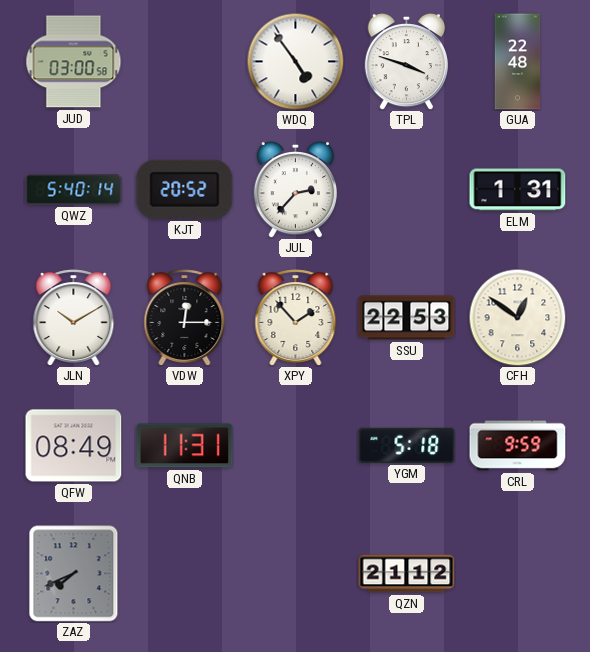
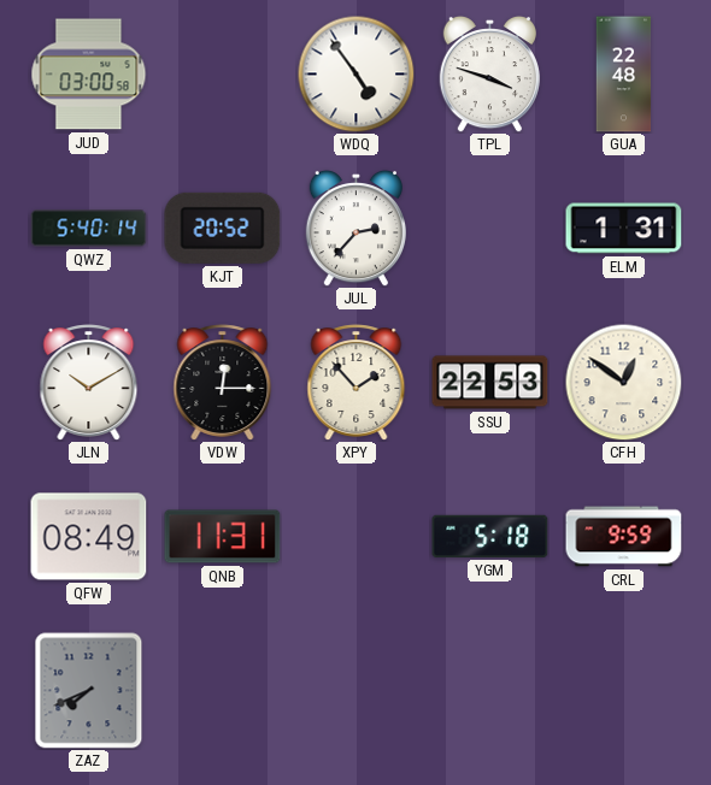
QZN: 21:12 -> none (407, 574)
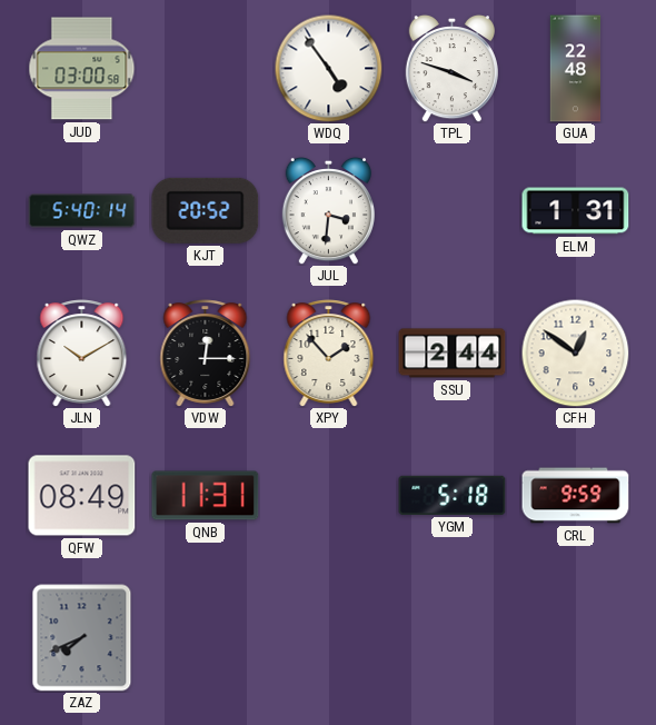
JUL: 2:37 -> 3:31 (328, 210)
SSU: 22:53 -> 2:44 (453, 354)
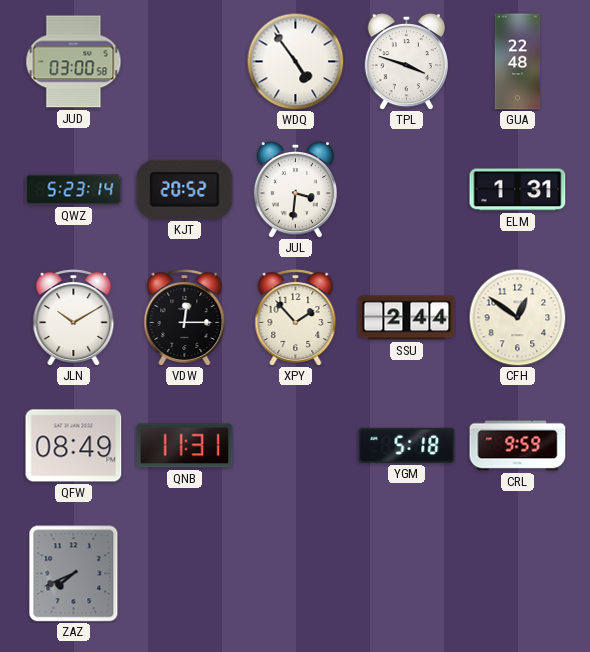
QWZ: 5:40 -> 5:23 (74, 190)
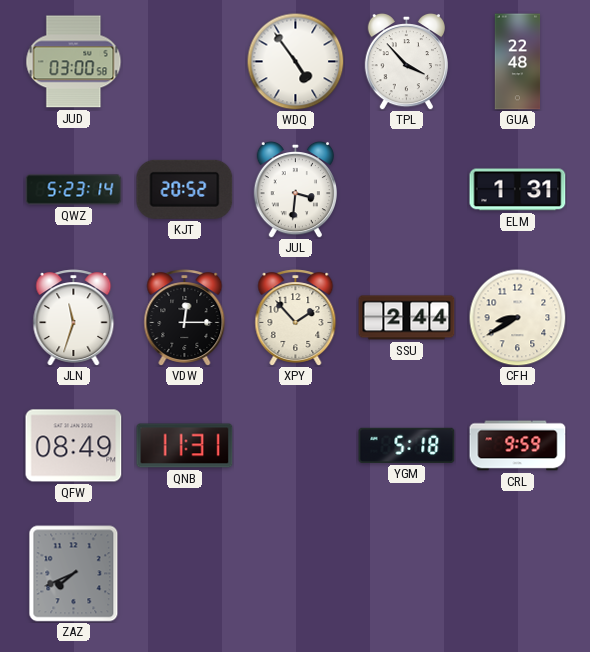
TPL: 3:48 -> 3:53 (406, 61)
JLN: 10:10 -> 11:33 (74, 318)
CFH: 12:51 -> 8:40 (517, 317)
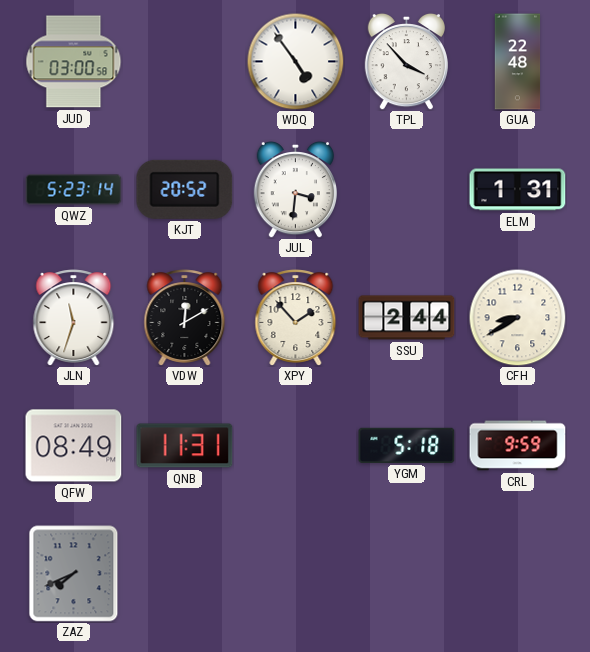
VDW: 12:15 -> 12:10 (185, 318)
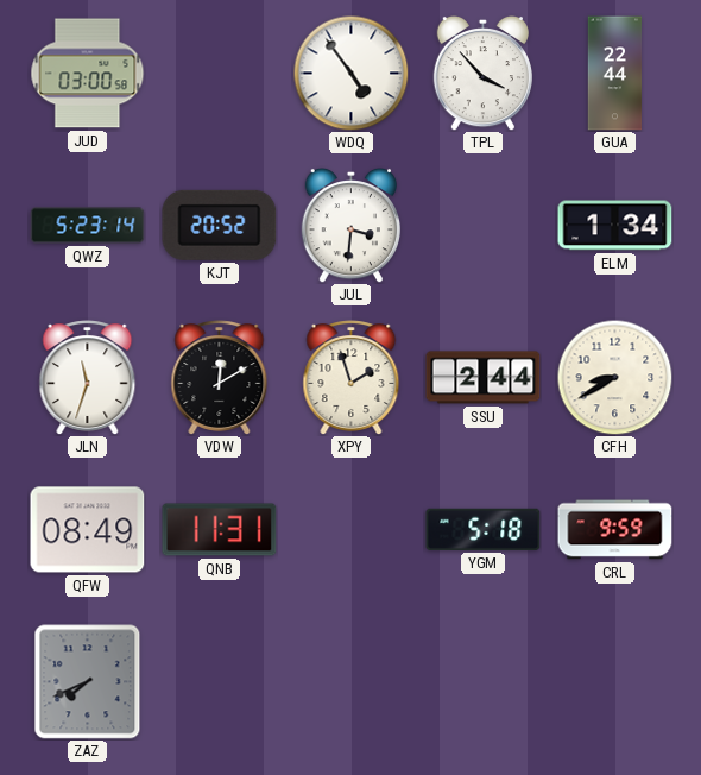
GUA: 22:48 -> 22:44 (615, 74)
ELM: 1:31 -> 1:34 (615, 226)
XPY: 1:53 -> 1:57 (352, 378)
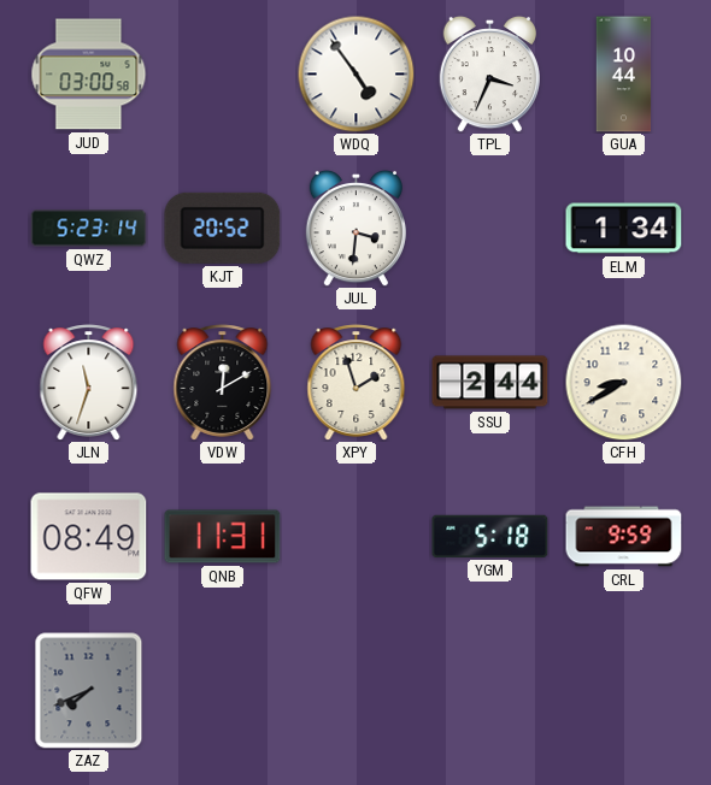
TPL: 3:53 -> 3:34 (489, 73)
GUA: 22:44 -> 10:44 (624, 75)
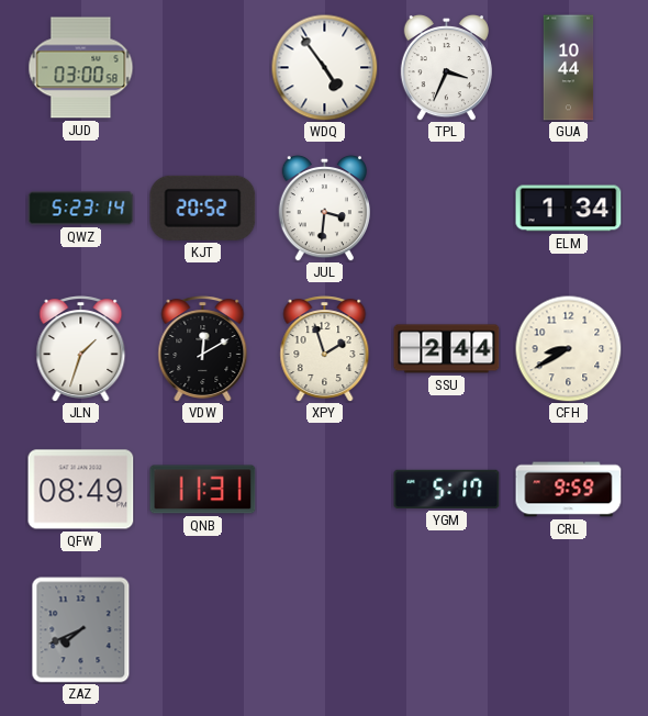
JLN: 11:33 -> 1:33 (81, 349)
YGM: 5:18 -> 5:17 (447, 489)
